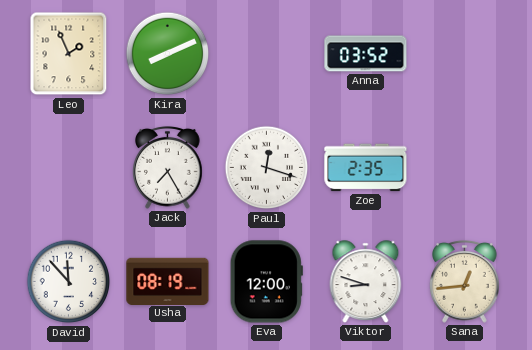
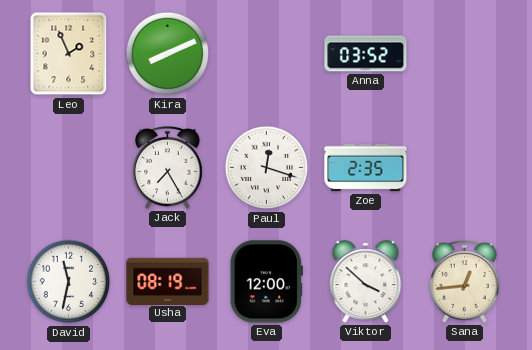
David: 11:53 -> 11:32 (69, 282)
Viktor: 8:48 -> 3:52 (366, 282)
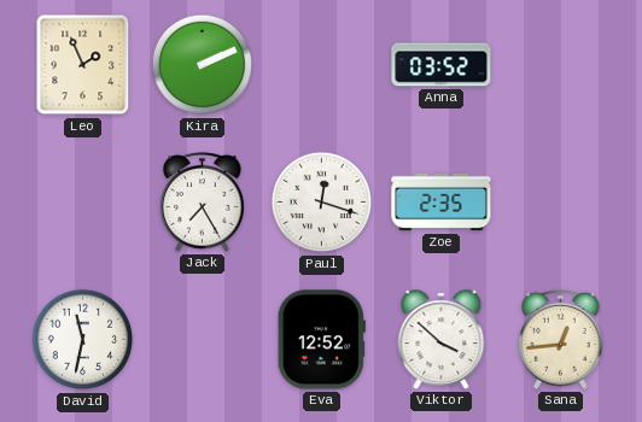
Kira: 8:11 -> 2:11 (203, 65)
Usha: 08:19 -> none (168, 281)
Eva: 12:00 -> 12:52 (321, 340)
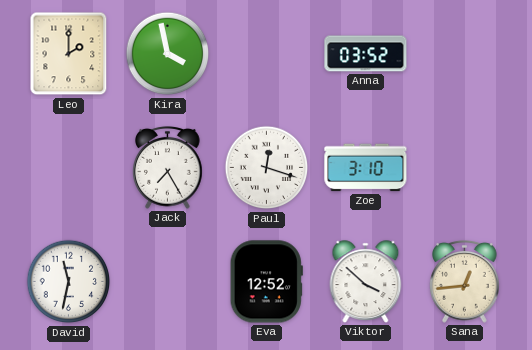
Leo: 1:56 -> 2:00 (69, 54)
Kira: 2:11 -> 3:58 (168, 54)
Zoe: 2:35 -> 3:10 (366, 168)
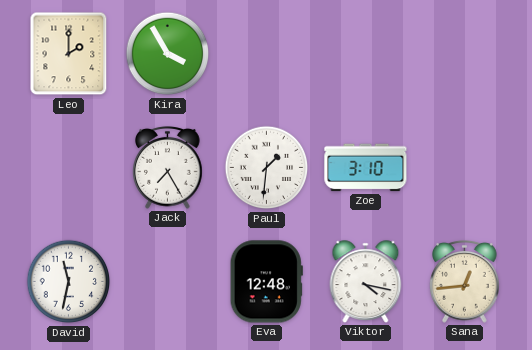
Kira: 3:58 -> 3:55 (168, 54)
Anna: 03:52 -> none (366, 54)
Paul: 12:18 -> 1:31 (267, 168)
Eva: 12:52 -> 12:48 (266, 282)
Viktor: 3:52 -> 4:17 (366, 282)
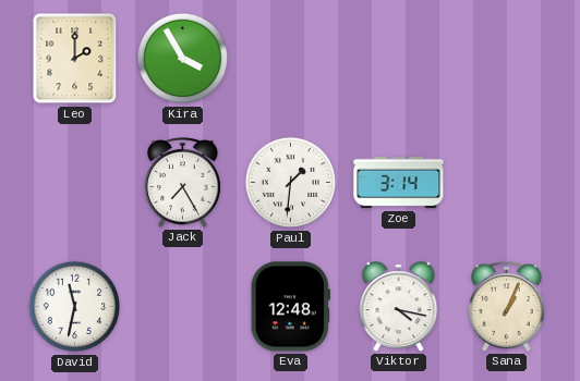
Zoe: 3:10 -> 3:14 (399, 183)
Sana: 12:44 -> 1:04 (507, 307)
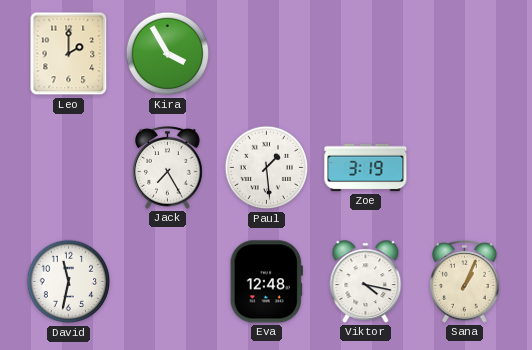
Paul: 1:31 -> 1:29 (267, 168)
Zoe: 3:14 -> 3:19 (366, 168)
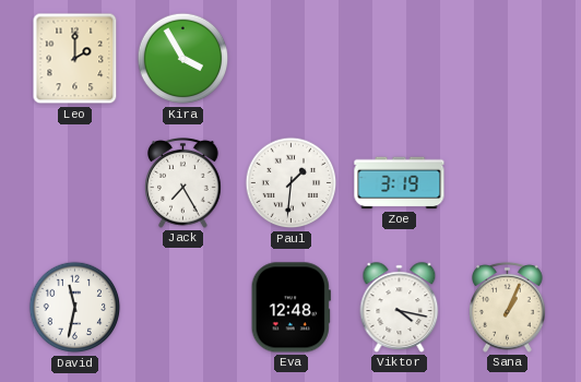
Paul: 1:29 -> 1:31 (292, 183)
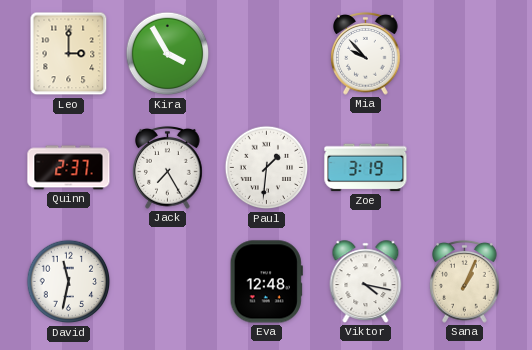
Leo: 2:00 -> 3:00 (69, 54)
Mia: none -> 9:53 (366, 54)
Quinn: none -> 2:37 (69, 168)
